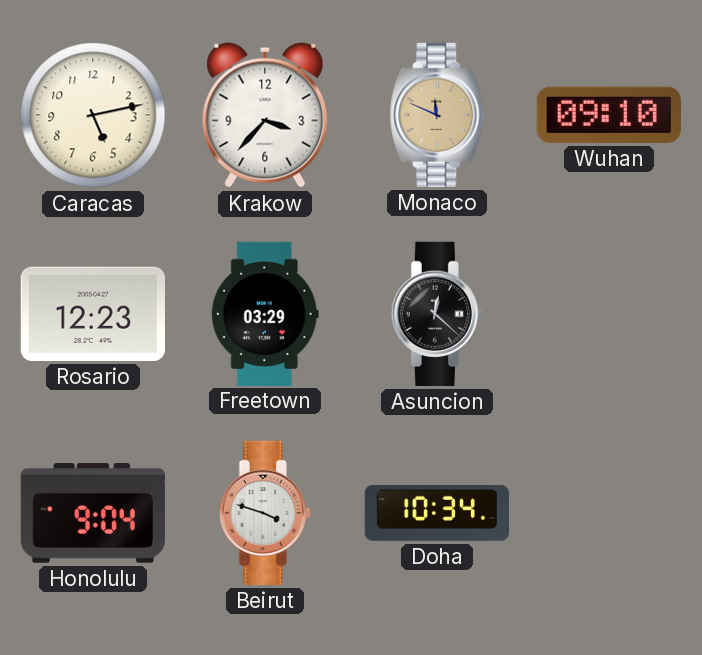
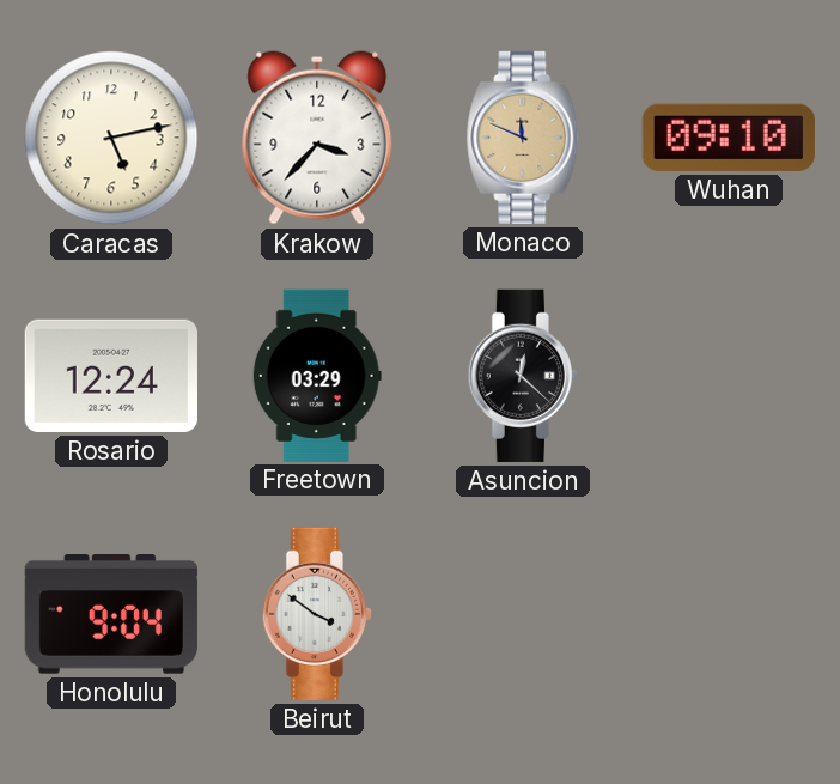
Rosario: 12:23 -> 12:24 (111, 376)
Beirut: 3:48 -> 3:51 (317, 614)
Doha: 10:34 -> none (437, 513)
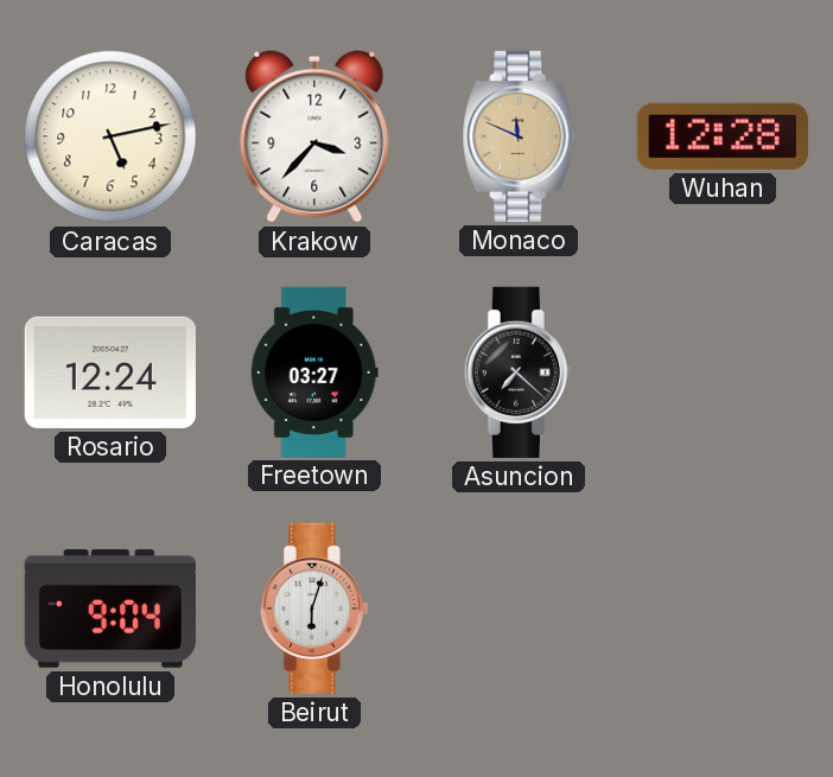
Wuhan: 09:10 -> 12:28 (723, 136)
Freetown: 03:29 -> 03:27 (314, 371)
Asuncion: 12:22 -> 7:22 (519, 372)
Beirut: 3:51 -> 6:03 (314, 609)
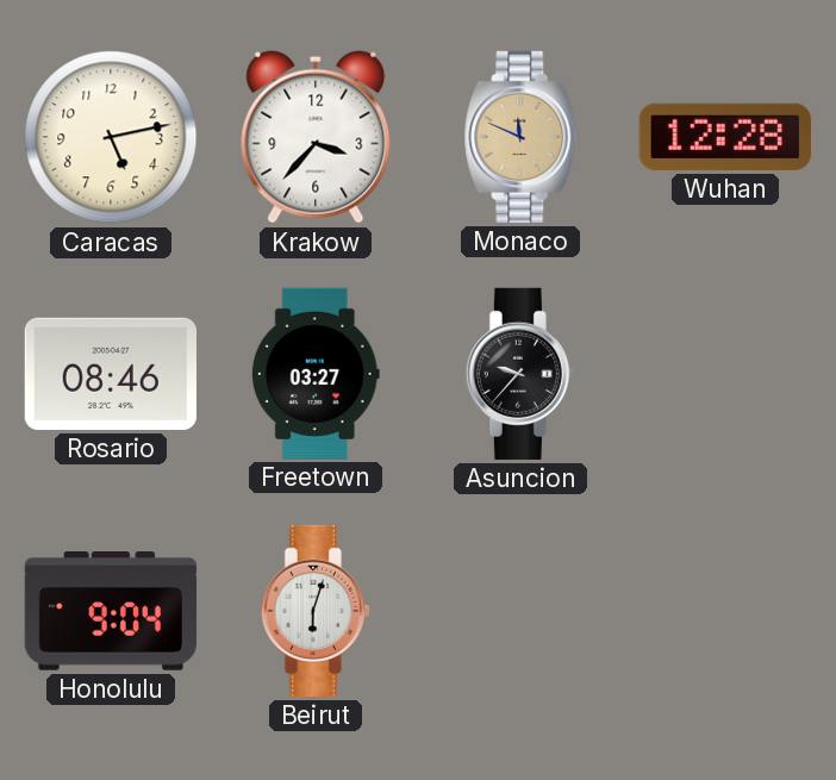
Rosario: 12:24 -> 08:46 (111, 374)
Asuncion: 7:22 -> 9:37 (520, 374)
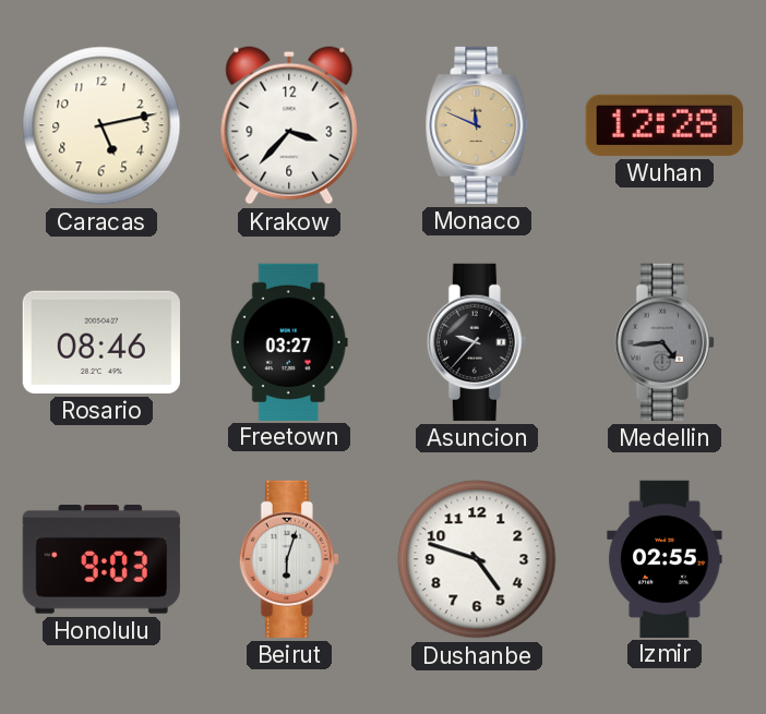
Medellin: none -> 4:44 (665, 342)
Honolulu: 9:04 -> 9:03 (101, 560)
Dushanbe: none -> 4:48 (477, 559)
Izmir: none -> 02:55 (665, 558)
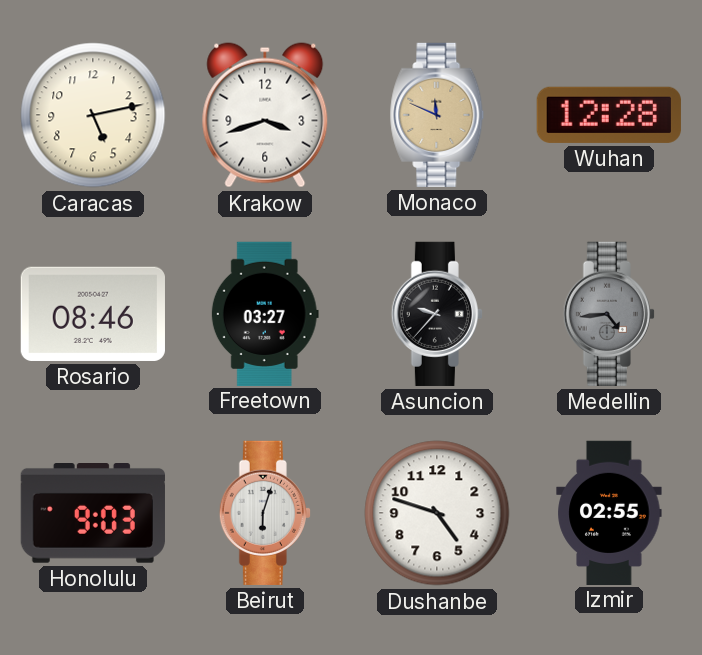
Krakow: 3:37 -> 3:42 (265, 115)
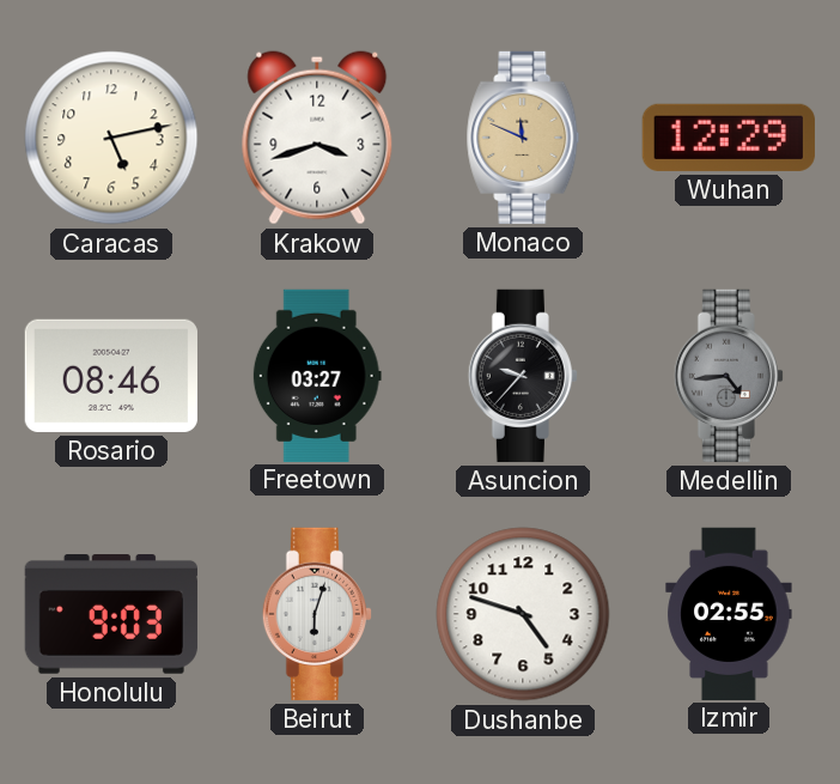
Wuhan: 12:28 -> 12:29 (729, 138)
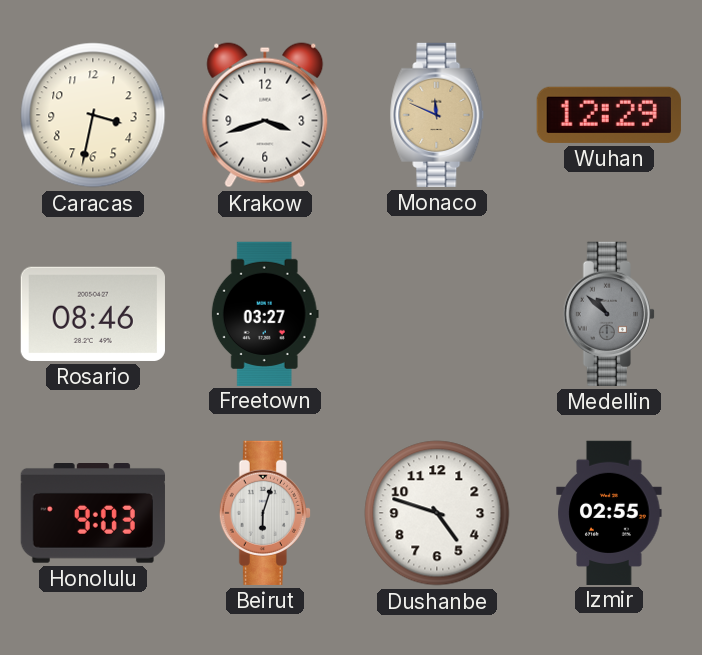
Caracas: 5:13 -> 3:32 (93, 115)
Asuncion: 9:37 -> none (523, 376)
Medellin: 4:44 -> 10:52 (609, 314)
